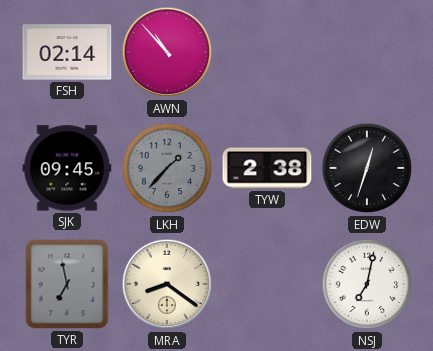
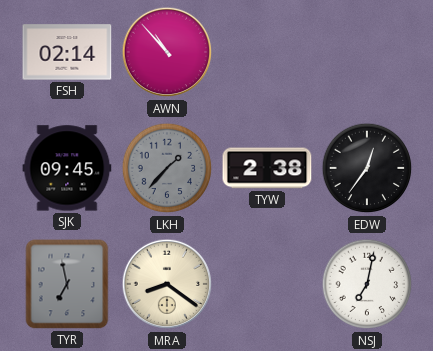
EDW: 12:33 -> 12:36 (367, 168)
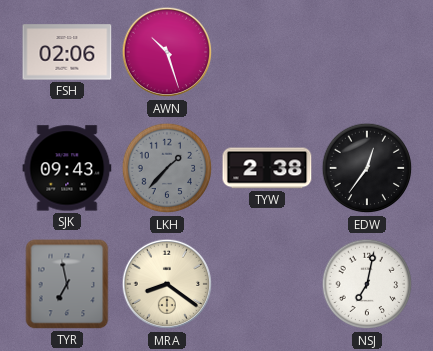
FSH: 02:14 -> 02:06 (67, 52)
AWN: 10:53 -> 10:27 (167, 52)
SJK: 09:45 -> 09:43 (67, 168)
